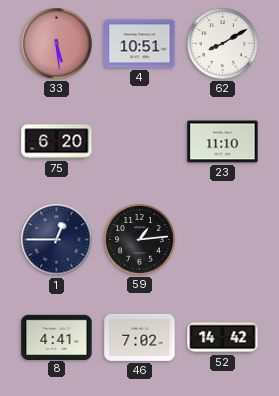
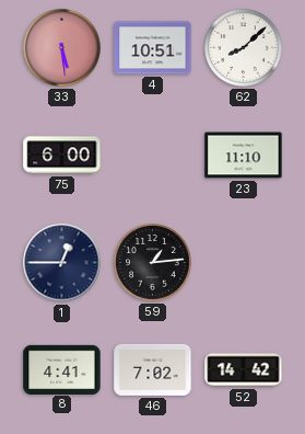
62: 8:10 -> 8:08 (244, 48)
75: 6:20 -> 6:00 (62, 156)
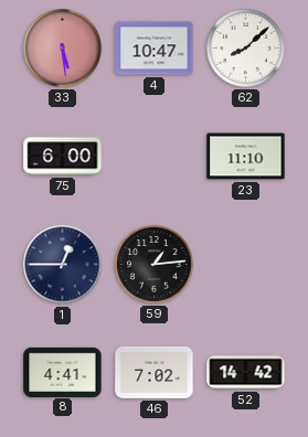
4: 10:51 -> 10:47 (155, 49)
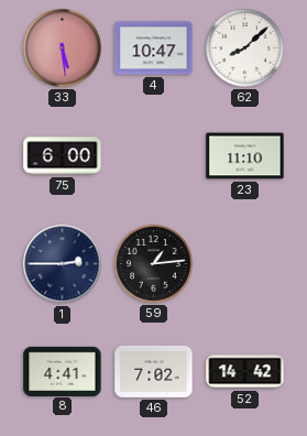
1: 12:45 -> 2:45 (63, 264)
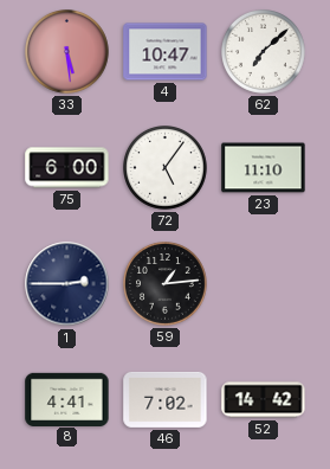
62: 8:08 -> 7:08 (264, 52)
72: none -> 5:06 (166, 168)
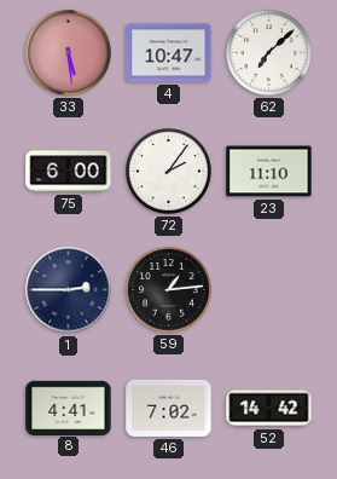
72: 5:06 -> 2:06 (169, 172)
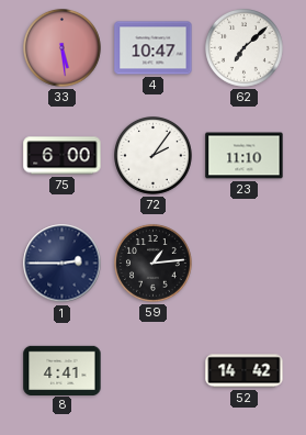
46: 7:02 -> none (169, 408)
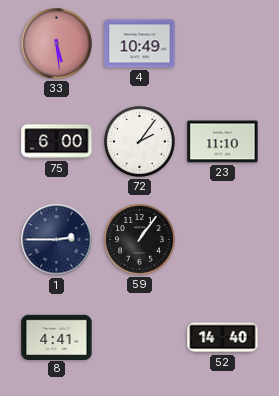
4: 10:47 -> 10:49 (140, 44)
62: 7:08 -> none (245, 48)
59: 1:14 -> 1:06 (140, 240)
52: 14:42 -> 14:40 (223, 338)
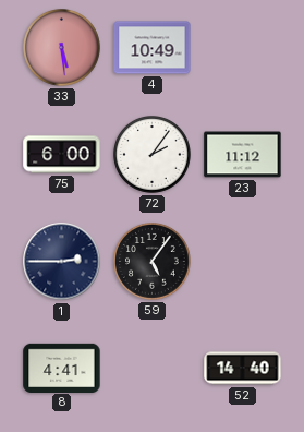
23: 11:10 -> 11:12 (243, 155)
59: 1:06 -> 5:06 (153, 262)
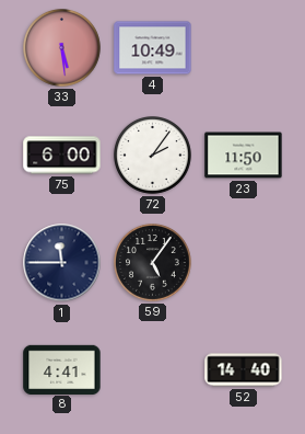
23: 11:12 -> 11:50 (244, 156)
1: 2:45 -> 11:45 (62, 263)
